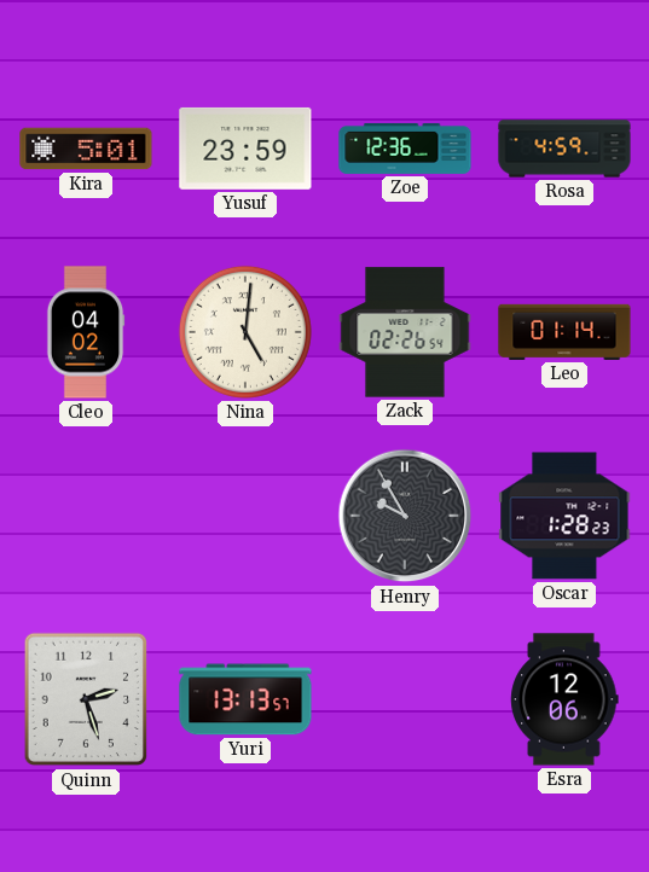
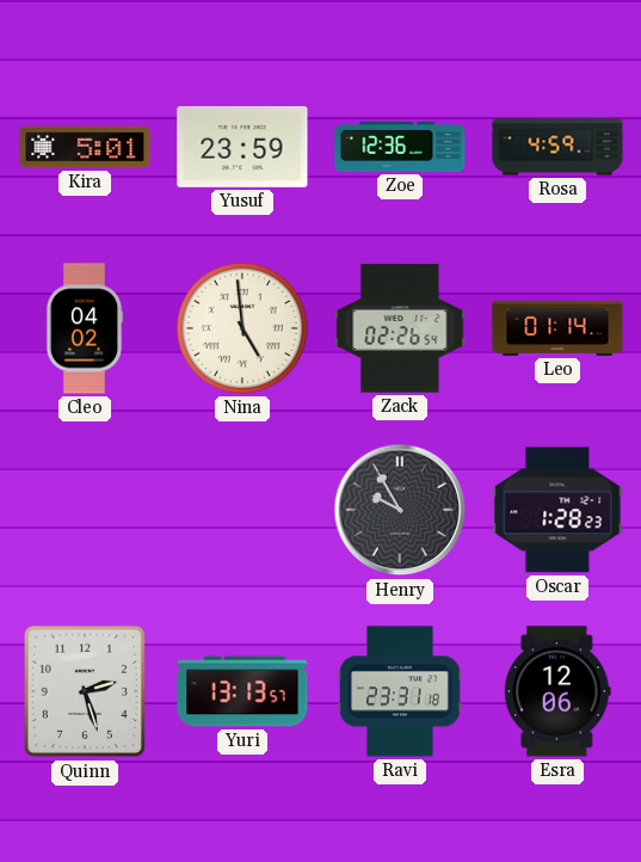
Nina: 5:01 -> 4:59 (242, 328)
Ravi: none -> 23:31 (401, 691)
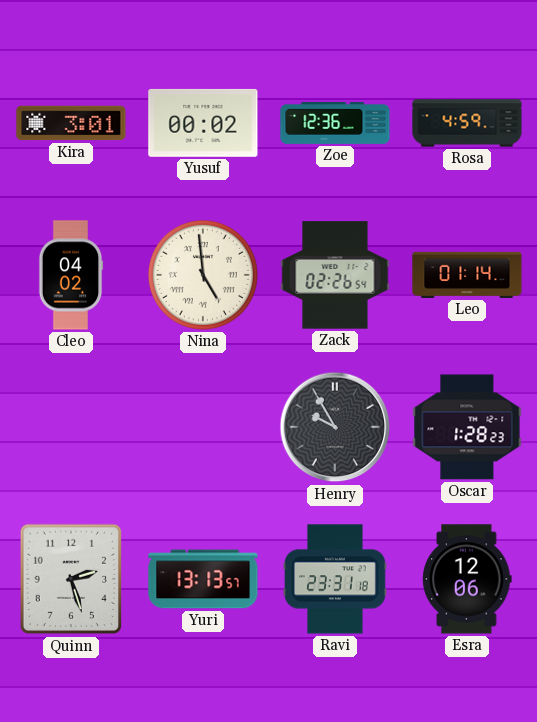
Kira: 5:01 -> 3:01 (71, 123)
Yusuf: 23:59 -> 00:02 (203, 123)
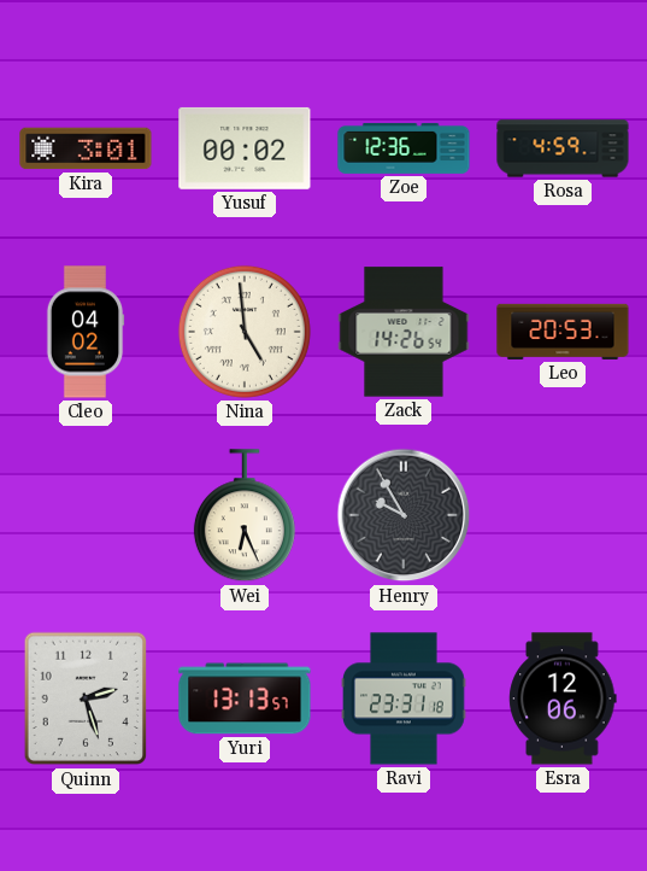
Zack: 02:26 -> 14:26 (404, 332)
Leo: 01:14 -> 20:53 (563, 332)
Wei: none -> 6:26 (245, 516)
Oscar: 1:28 -> none (467, 427)
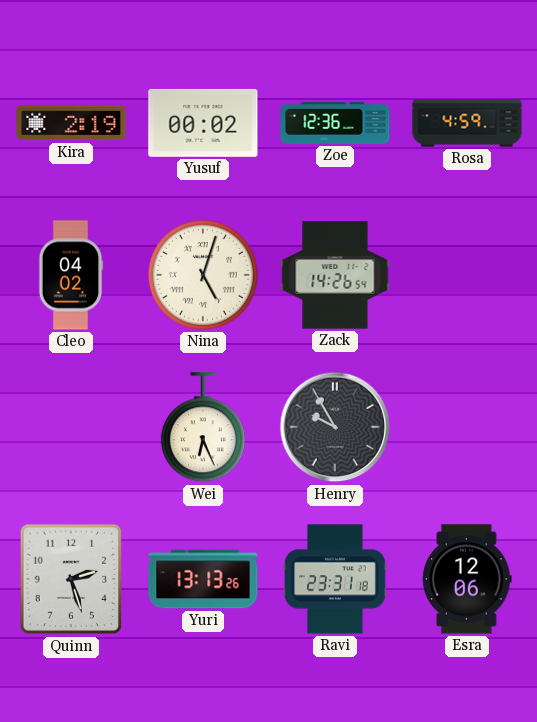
Kira: 3:01 -> 2:19 (71, 123)
Nina: 4:59 -> 5:03 (203, 275)
Leo: 20:53 -> none (563, 332)
Yuri: 13:13:57 -> 13:13:26 (203, 579)
